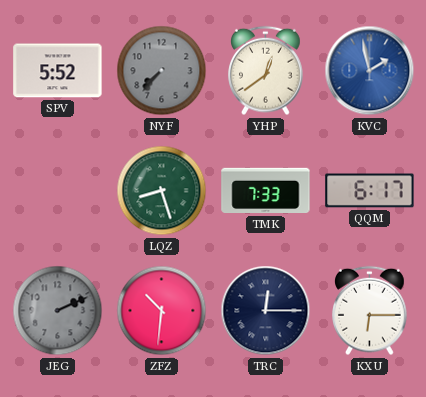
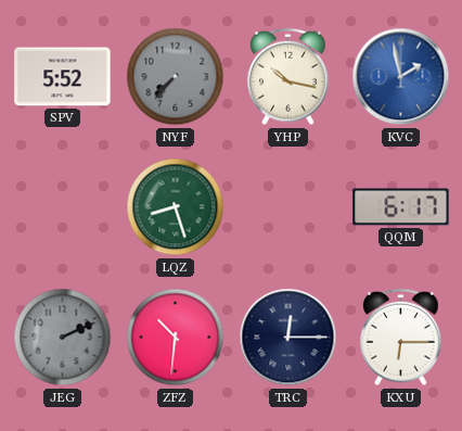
YHP: 12:39 -> 10:17 (288, 77)
TMK: 7:33 -> none (266, 191)
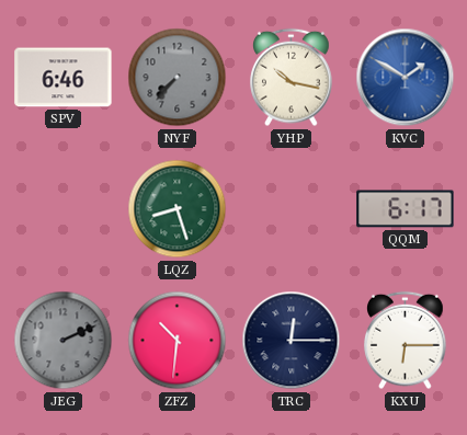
SPV: 5:52 -> 6:46 (64, 78)
KVC: 1:58 -> 1:50 (406, 78)
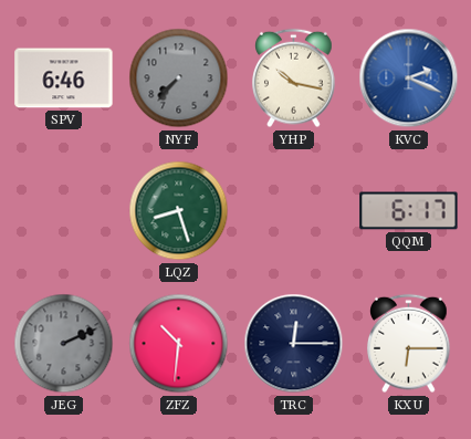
KVC: 1:50 -> 2:19 (409, 79)
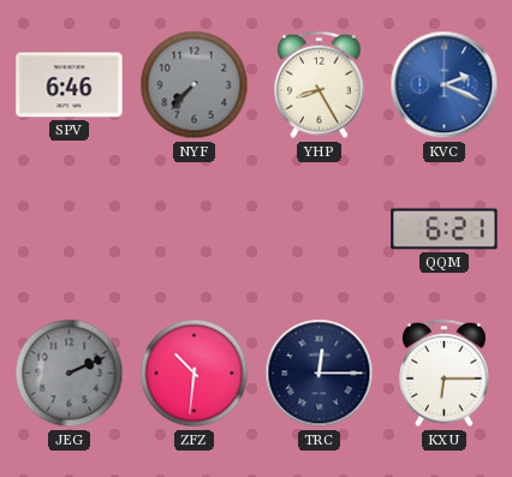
YHP: 10:17 -> 8:25 (320, 85)
LQZ: 8:27 -> none (179, 211)
QQM: 6:17 -> 6:21 (445, 229)
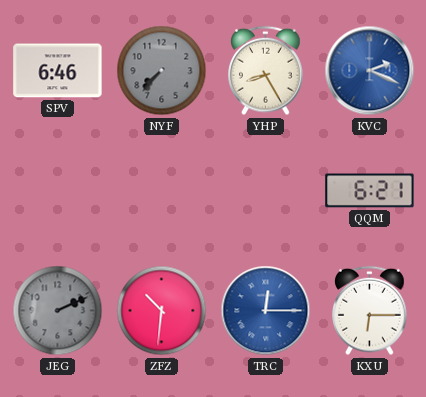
TRC dial: navy -> blue (266, 311)
